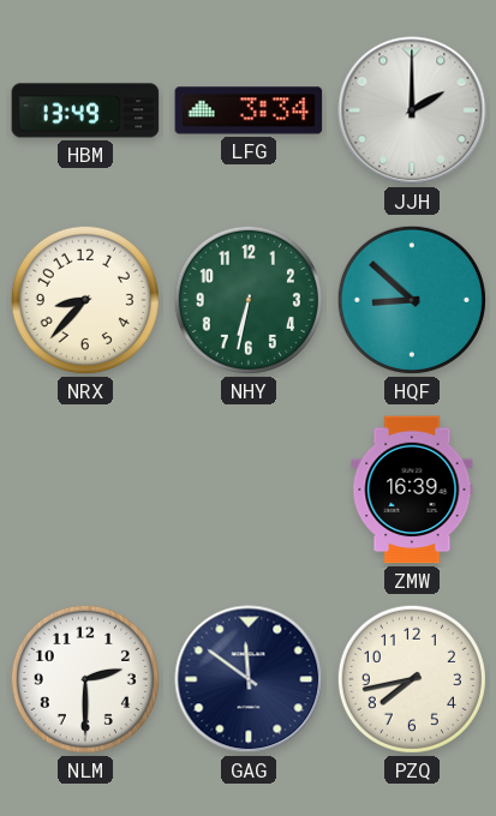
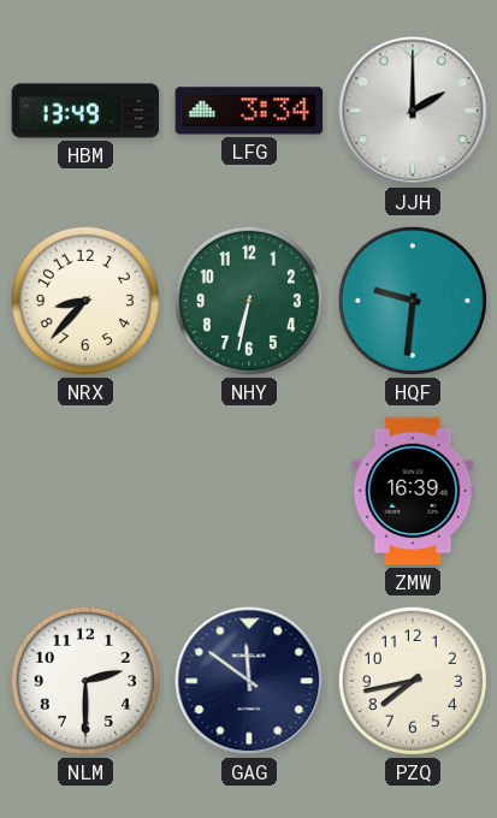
HQF: 8:52 -> 9:31 (413, 301)
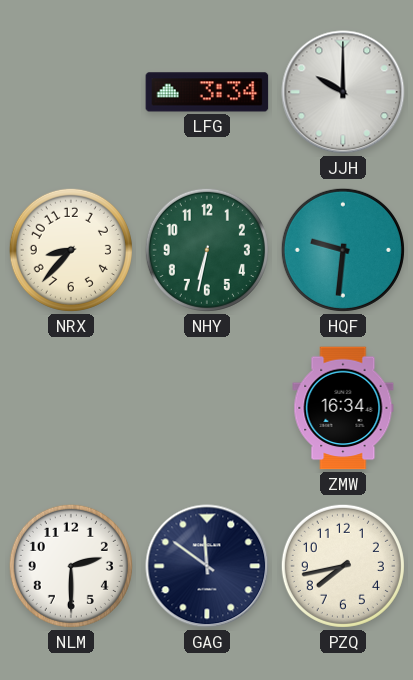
HBM: 13:49 -> none (85, 111)
JJH: 2:00 -> 10:00 (343, 92)
ZMW: 16:39 -> 16:34 (343, 408)
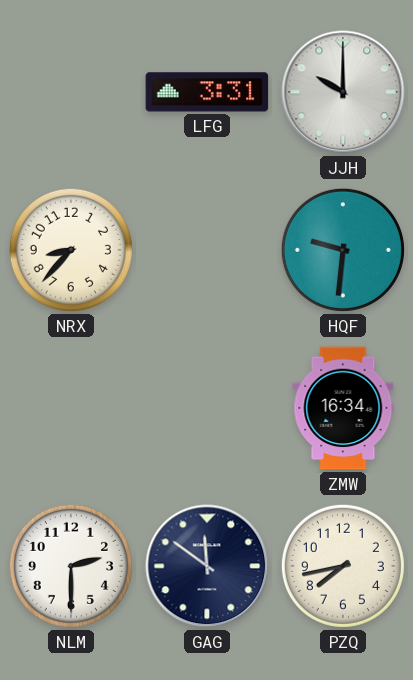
LFG: 3:34 -> 3:31 (207, 92)
NHY: 6:32 -> none (207, 250)
